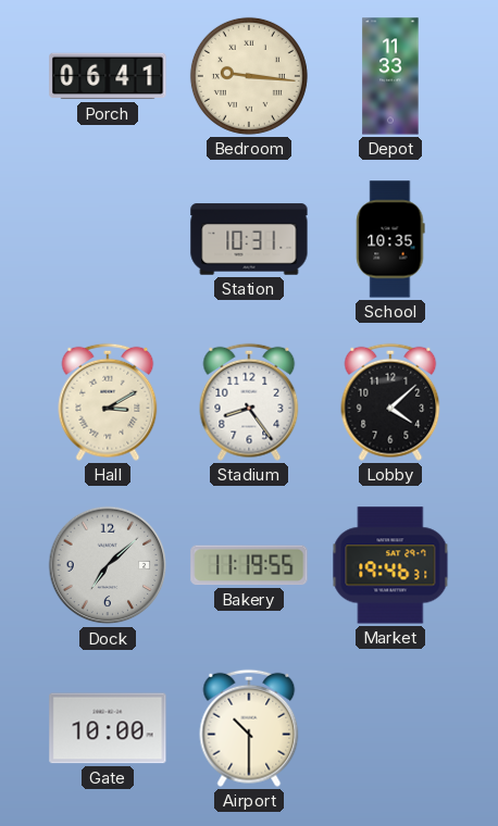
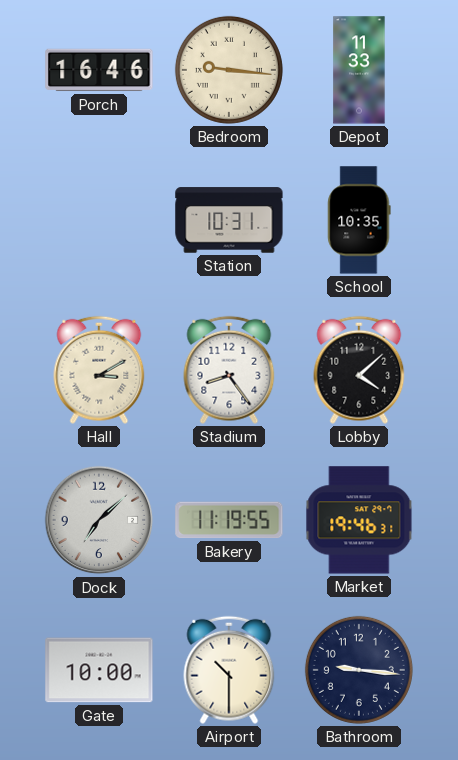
Porch: 06:41 -> 16:46 (99, 70)
Bathroom: none -> 9:16 (359, 670)
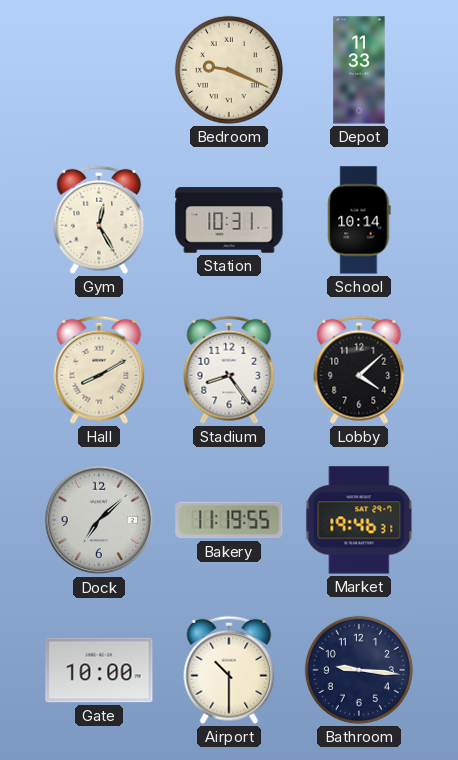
Porch: 16:46 -> none (99, 70)
Bedroom: 9:16 -> 9:19 (229, 70)
Gym: none -> 12:25 (99, 220)
School: 10:35 -> 10:14 (359, 220)
Hall: 3:10 -> 8:10 (99, 370)
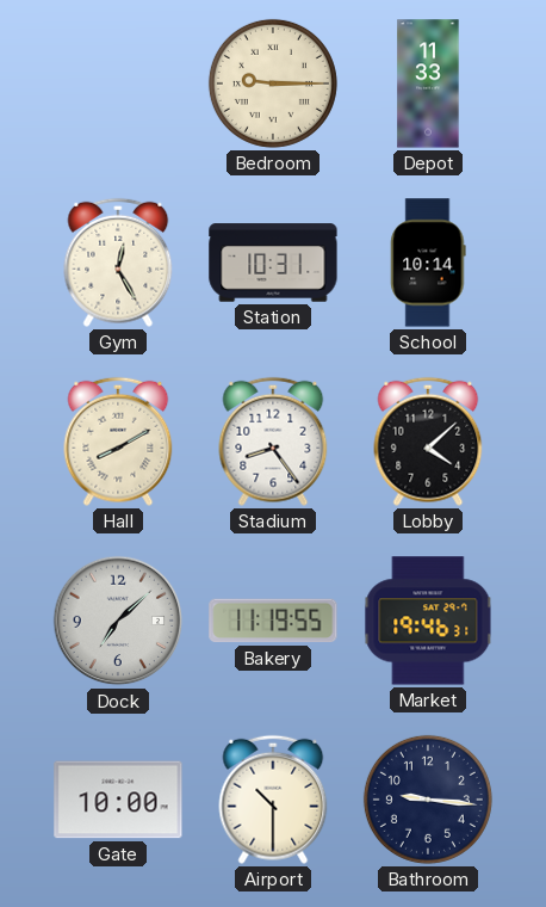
Bedroom: 9:19 -> 9:15 (273, 84)
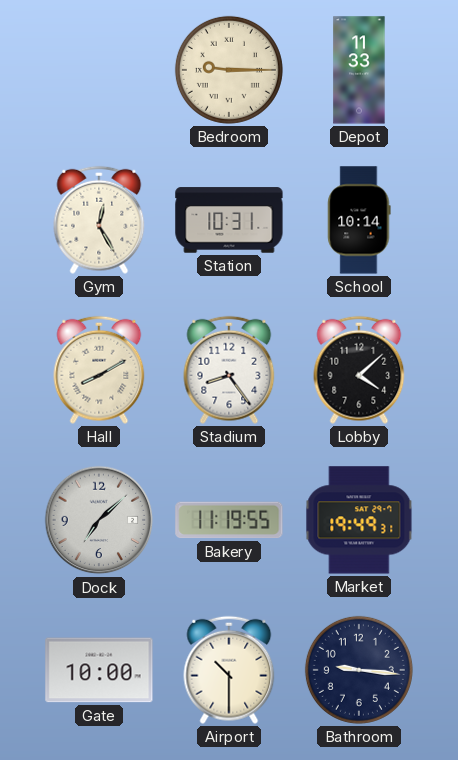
Market: 19:46 -> 19:49 (359, 520)
